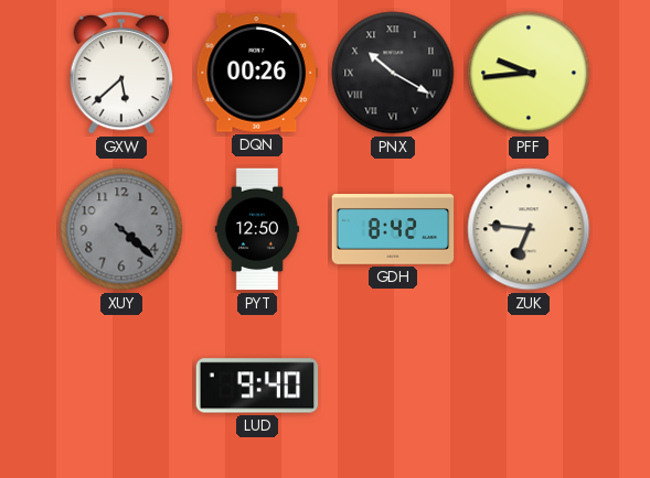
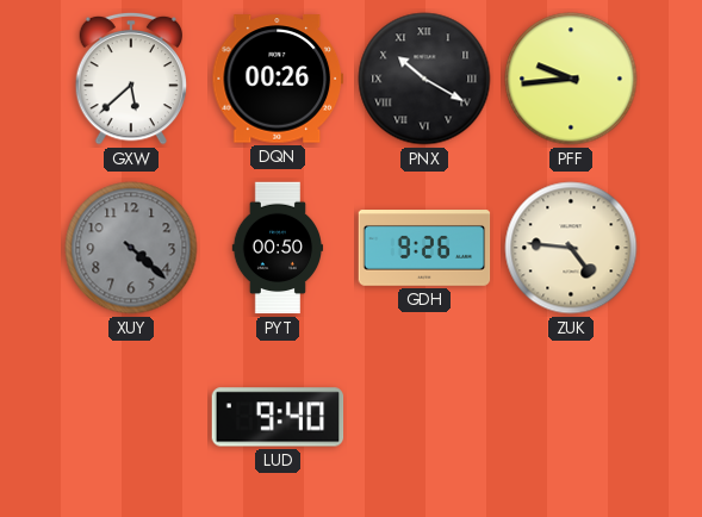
PYT: 12:50 -> 00:50 (278, 248)
GDH: 8:42 -> 9:26 (424, 248)
ZUK: 6:46 -> 4:46 (571, 248)
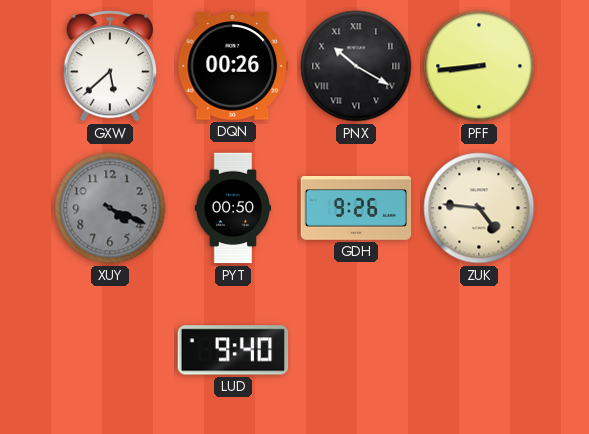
PFF: 9:44 -> 8:44 (479, 66)
XUY: 4:22 -> 4:19 (110, 208)
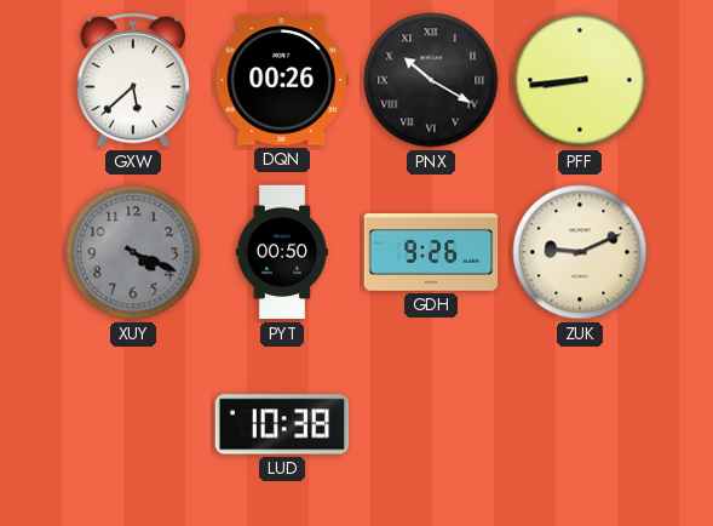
ZUK: 4:46 -> 9:11 (580, 252)
LUD: 9:40 -> 10:38 (282, 424)
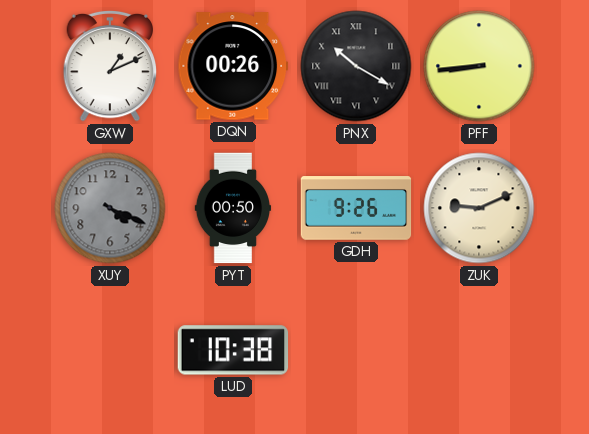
GXW: 5:38 -> 1:11 (110, 66)
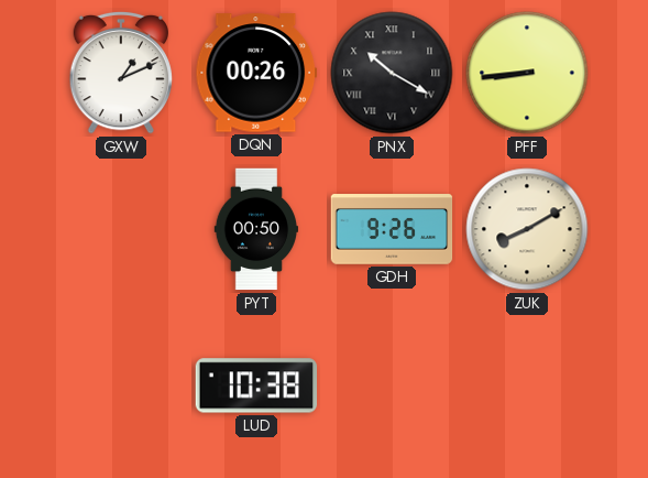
XUY: 4:19 -> none (110, 208)
ZUK: 9:11 -> 8:10 (527, 229)
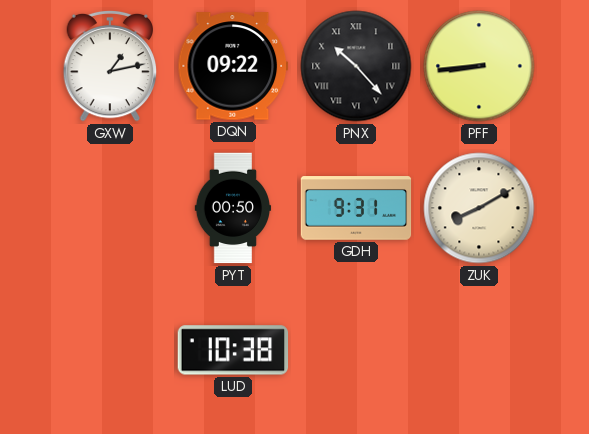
GXW: 1:11 -> 1:13 (110, 66)
DQN: 00:26 -> 09:22 (233, 66)
PNX: 10:20 -> 10:23 (356, 66)
GDH: 9:26 -> 9:31 (356, 208)
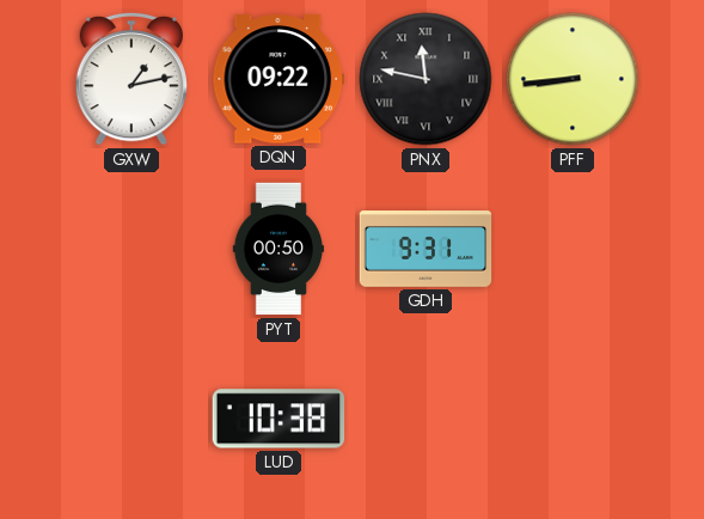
PNX: 10:23 -> 11:47 (426, 79)
ZUK: 8:10 -> none (479, 208)
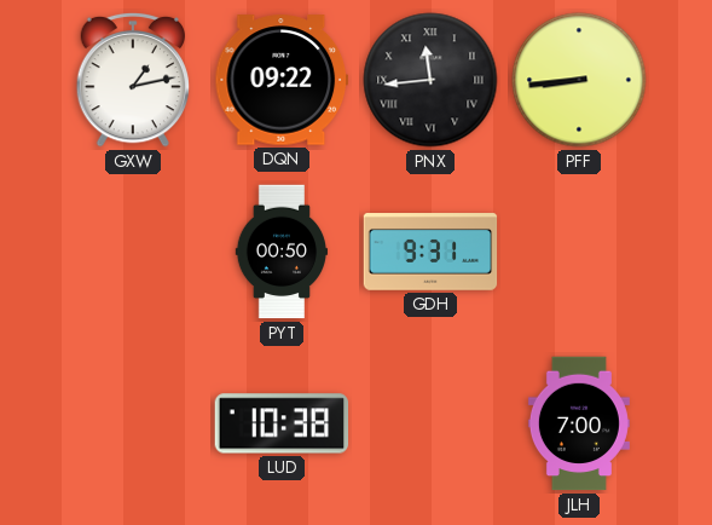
PNX: 11:47 -> 11:44 (430, 80)
JLH: none -> 7:00 (579, 423)
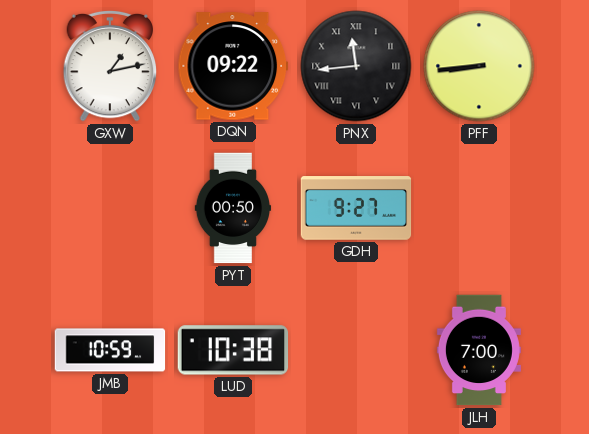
GDH: 9:31 -> 9:27 (356, 208)
JMB: none -> 10:59 (110, 350)
